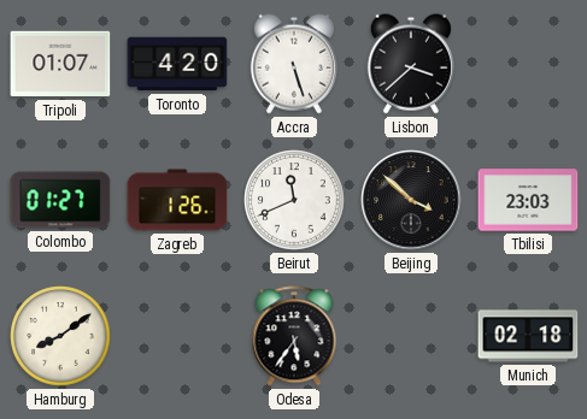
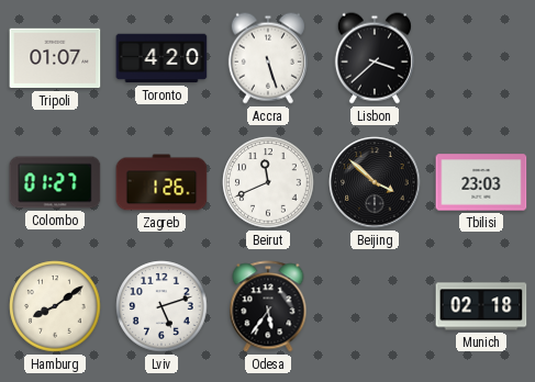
Lviv: none -> 5:12 (161, 306)
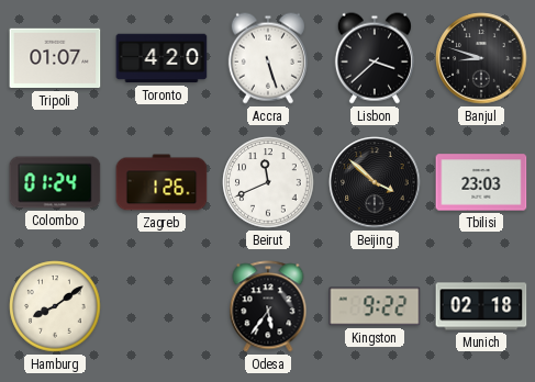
Banjul: none -> 8:48 (481, 58)
Colombo: 01:27 -> 01:24 (55, 182)
Lviv: 5:12 -> none (161, 306)
Kingston: none -> 9:22 (375, 306)
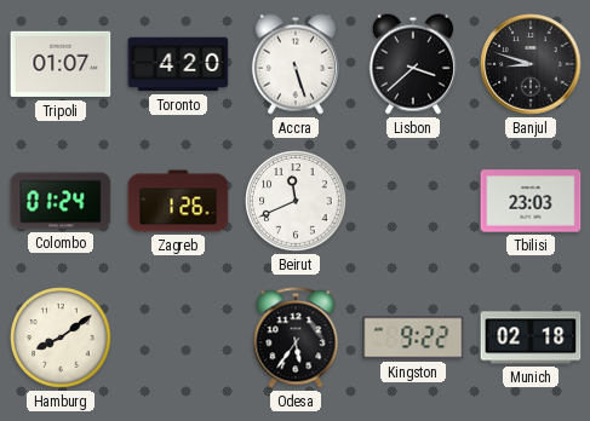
Beijing: 3:52 -> none (375, 182)
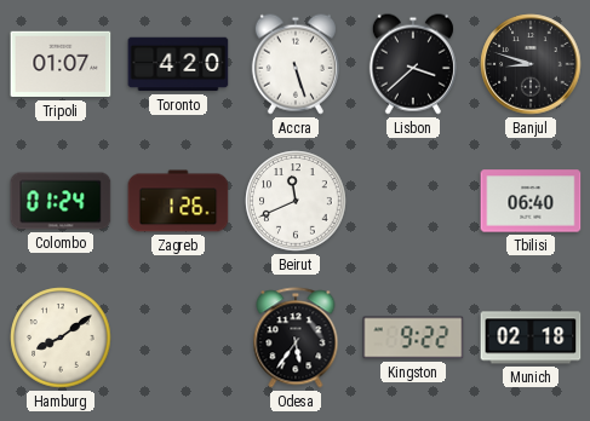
Tbilisi: 23:03 -> 06:40 (531, 201)
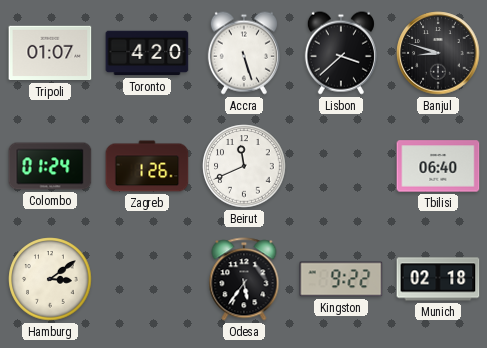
Hamburg: 8:09 -> 3:09 (50, 279)
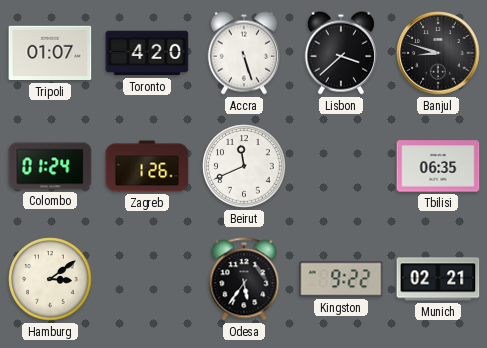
Tbilisi: 06:40 -> 06:35 (438, 166)
Munich: 02:18 -> 02:21 (438, 279)
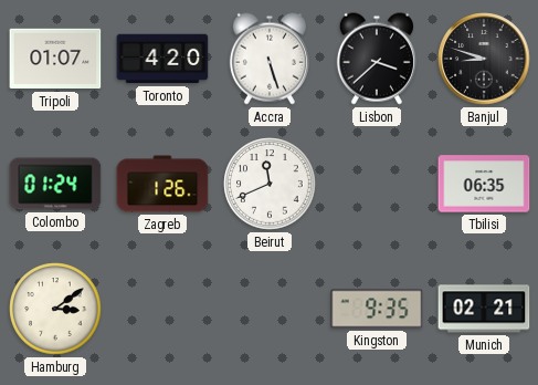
Odesa: 5:36 -> none (244, 279)
Kingston: 9:22 -> 9:35 (377, 309)
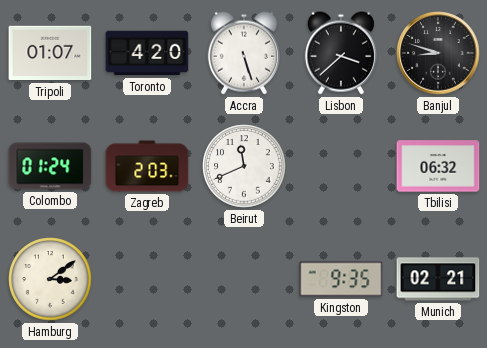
Zagreb: 1:26 -> 2:03 (147, 166)
Tbilisi: 06:35 -> 06:32 (438, 166)
